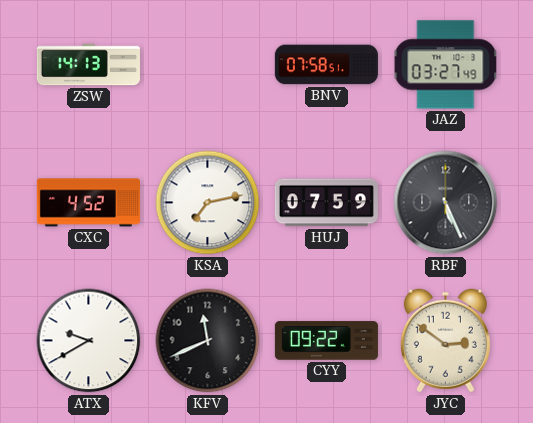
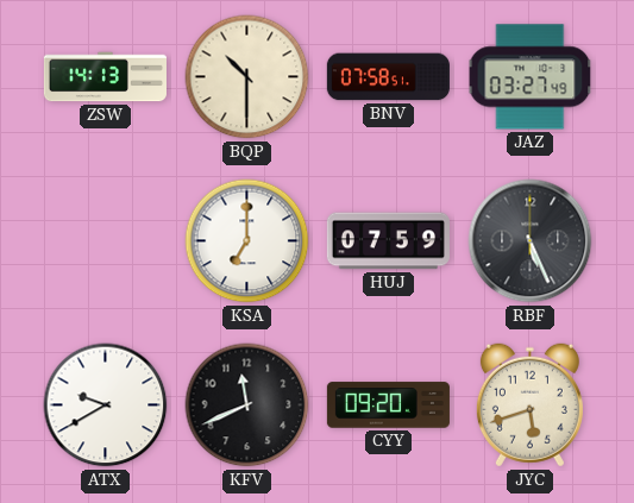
BQP: none -> 10:30 (247, 77)
CXC: 4:52 -> none (88, 203)
KSA: 7:13 -> 7:00 (247, 241)
CYY: 09:22 -> 09:20 (388, 405)
JYC: 2:51 -> 5:42 (529, 405)
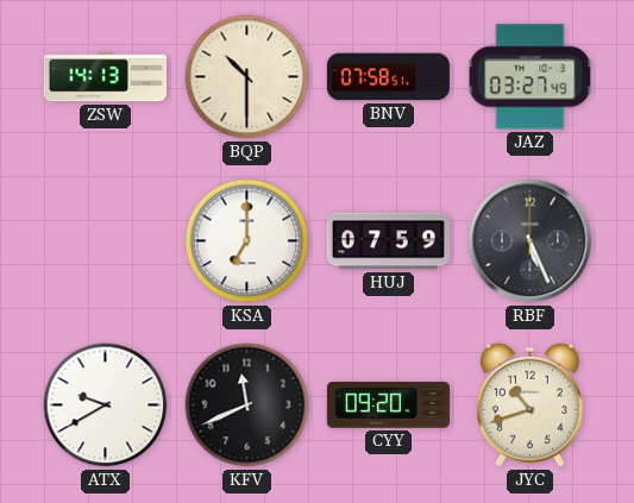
JYC: 5:42 -> 10:42 (529, 405)
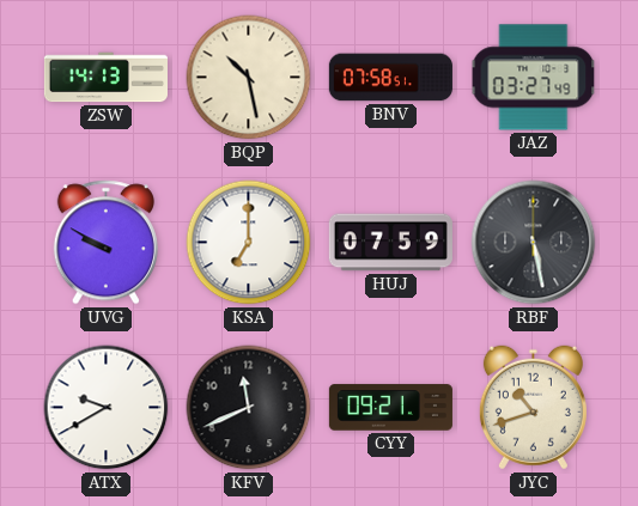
BQP: 10:30 -> 10:28 (249, 78)
UVG: none -> 9:50 (105, 243)
RBF: 5:26 -> 5:28 (534, 243)
CYY: 09:20 -> 09:21 (390, 408)
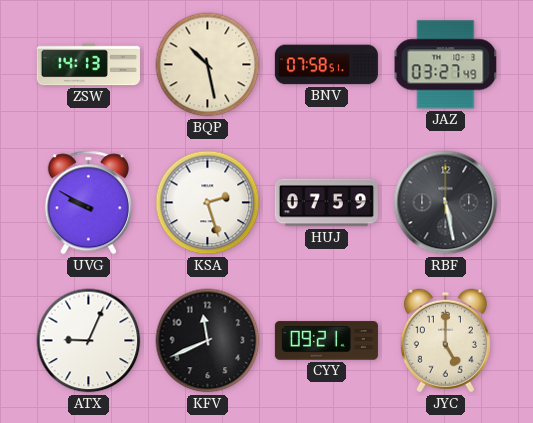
KSA: 7:00 -> 2:27 (208, 203)
ATX: 9:40 -> 9:04 (89, 341)
JYC: 10:42 -> 5:00 (445, 341)
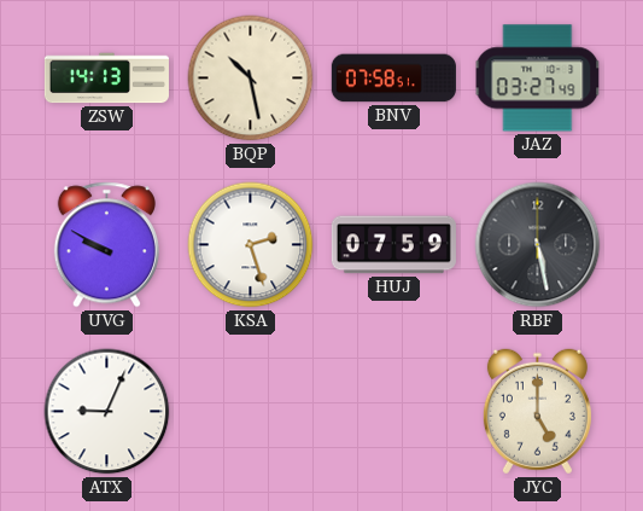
KFV: 11:41 -> none (208, 341)
CYY: 09:21 -> none (326, 341)
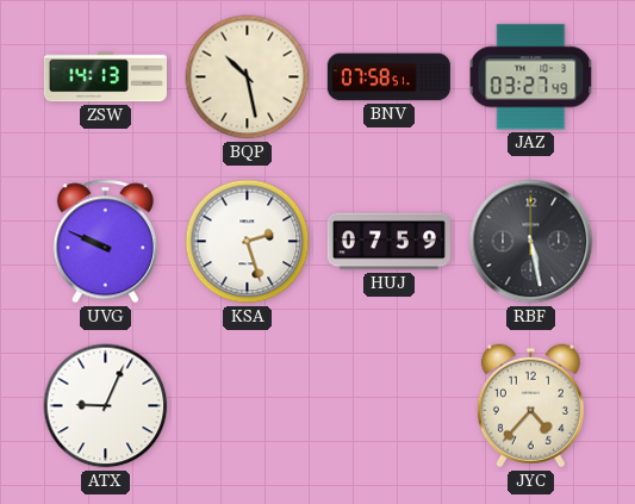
UVG: 9:50 -> 9:49 (105, 242)
JYC: 5:00 -> 4:37 (530, 406)
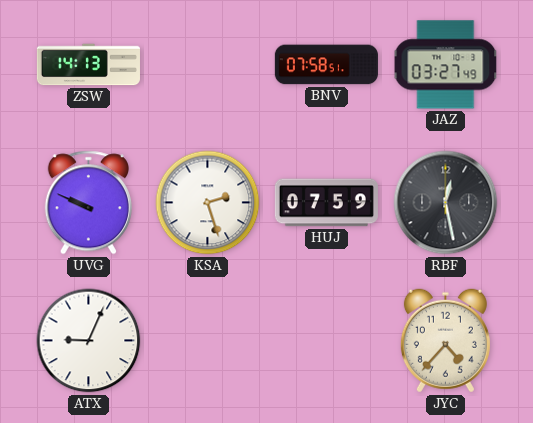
BQP: 10:28 -> none (248, 77)
RBF: 5:28 -> 12:28 (446, 203)
